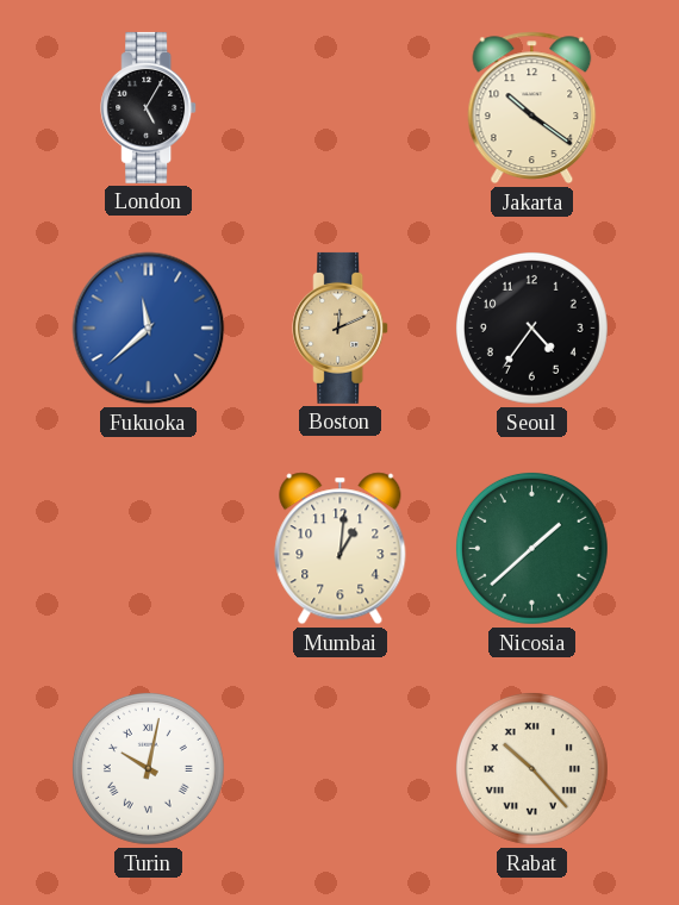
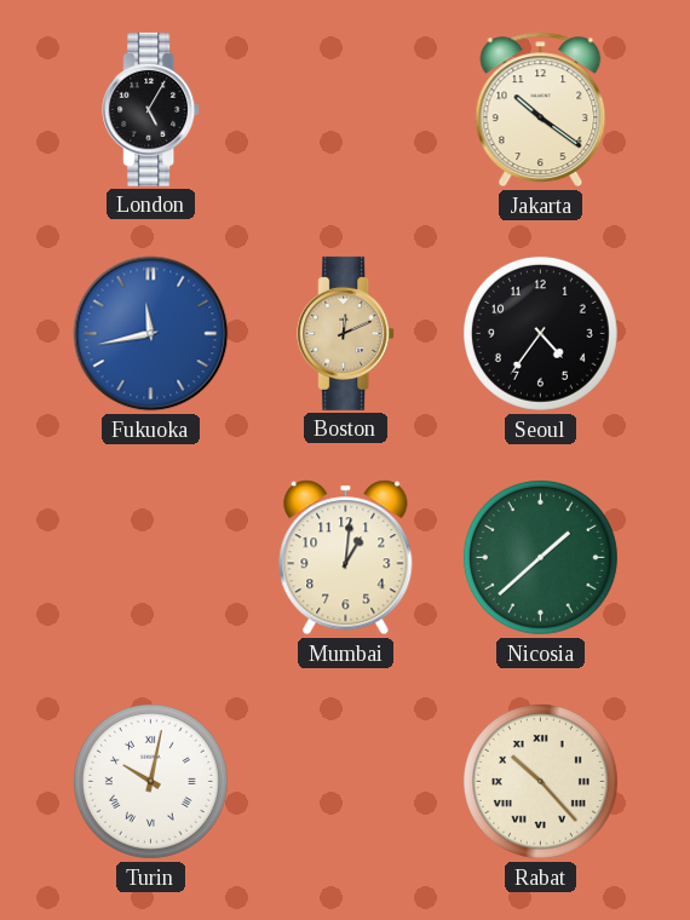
Fukuoka: 11:38 -> 11:43 (151, 334)
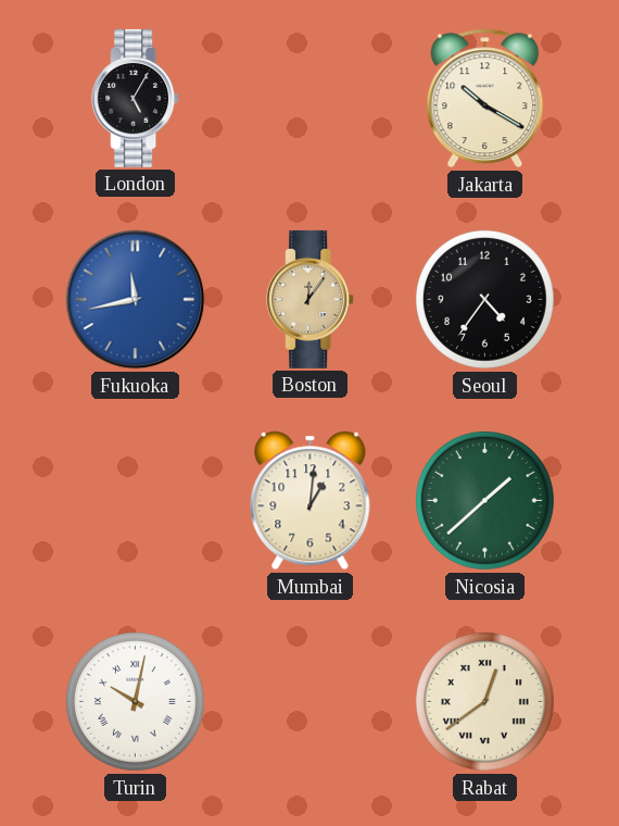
Jakarta: 10:21 -> 10:20 (485, 99)
Boston: 12:11 -> 12:06 (311, 299)
Rabat: 10:23 -> 12:39 (484, 701)
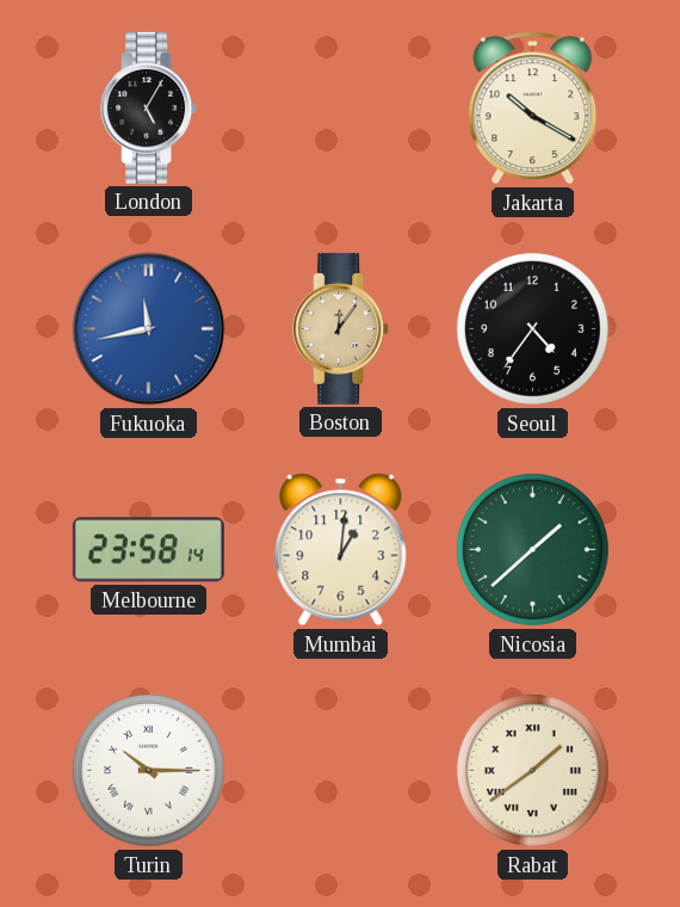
Melbourne: none -> 23:58 (148, 550)
Turin: 10:02 -> 10:15 (148, 770)
Rabat: 12:39 -> 1:39 (532, 770)
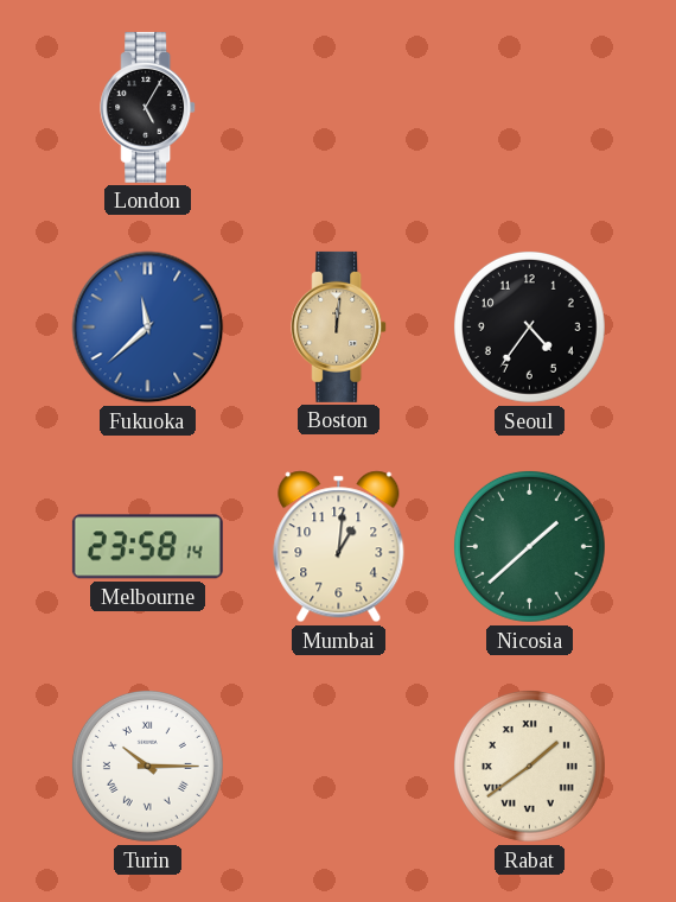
Jakarta: 10:20 -> none (533, 109)
Fukuoka: 11:43 -> 11:38 (148, 328)
Boston: 12:06 -> 12:01 (339, 326)
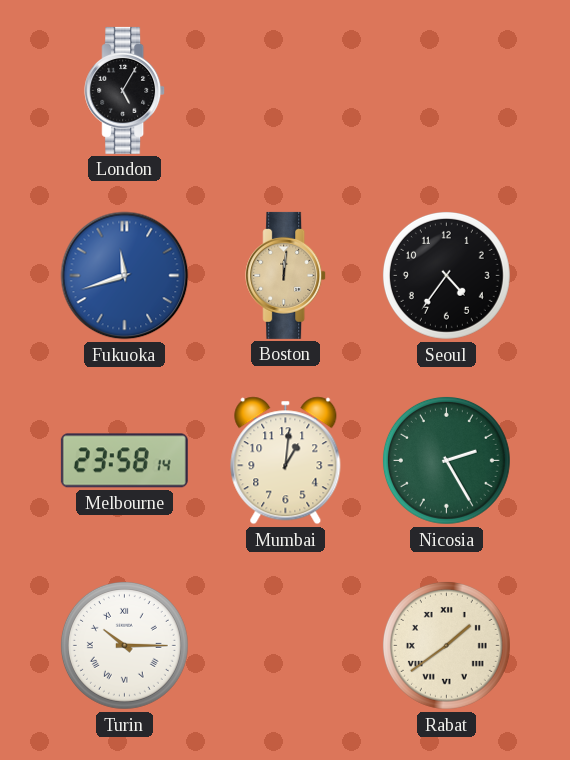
Fukuoka: 11:38 -> 11:42 (125, 276)
Nicosia: 1:38 -> 2:25 (446, 460)
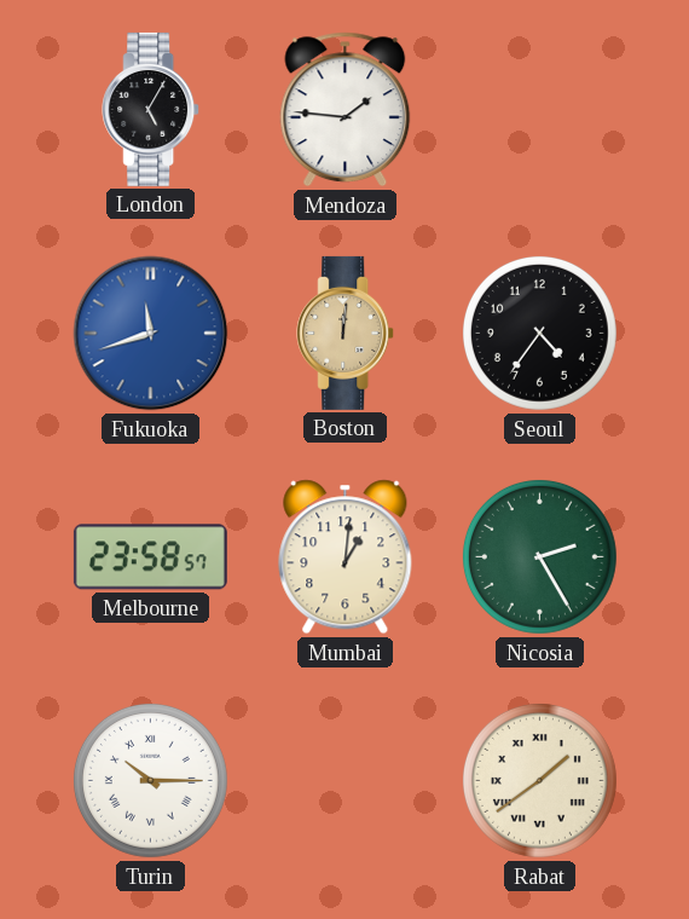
Mendoza: none -> 1:46 (346, 110)
Melbourne: 23:58:14 -> 23:58:57 (150, 557)
